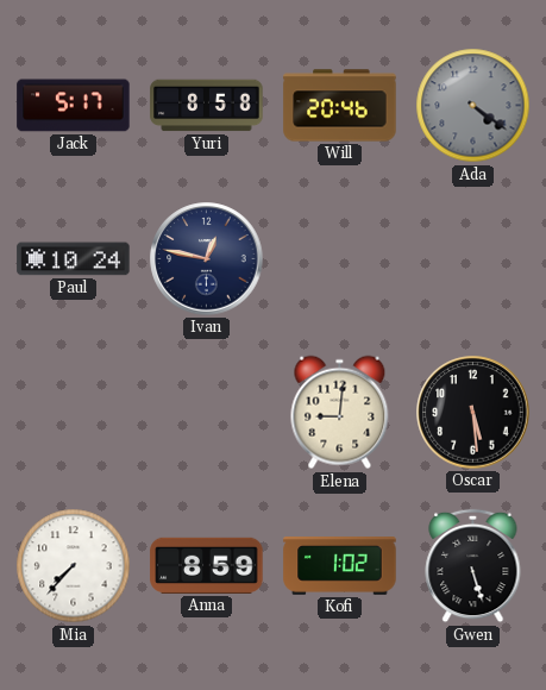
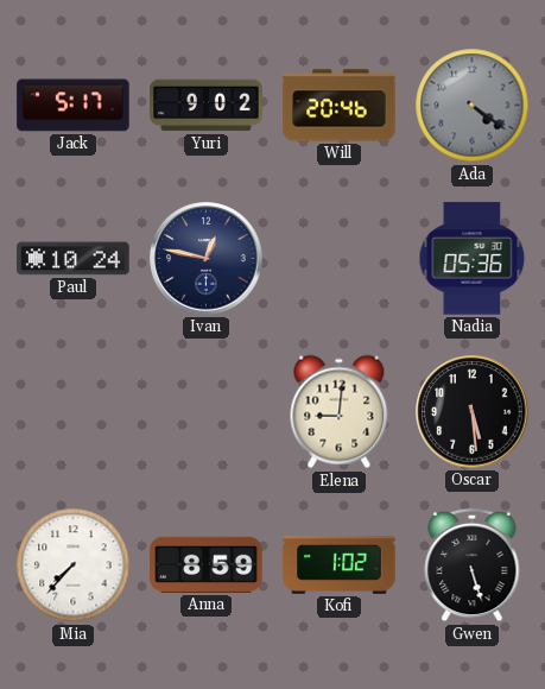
Yuri: 8:58 -> 9:02 (207, 106)
Nadia: none -> 05:36 (473, 259)
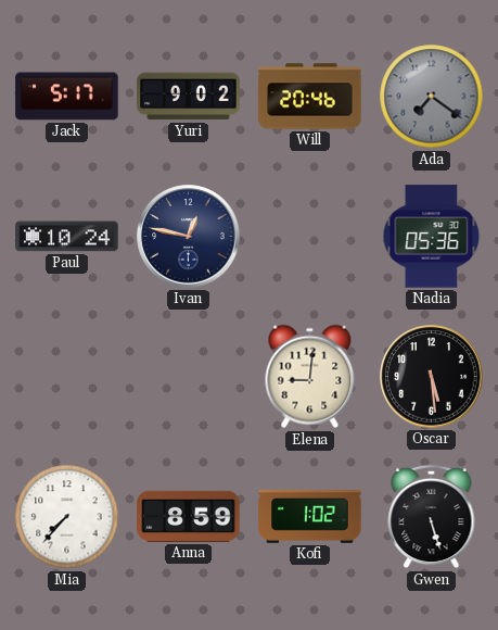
Ada: 4:21 -> 7:21 (432, 97)
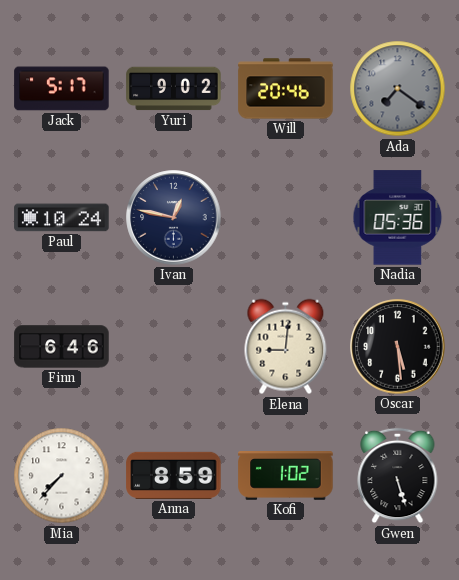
Finn: none -> 6:46 (62, 347)
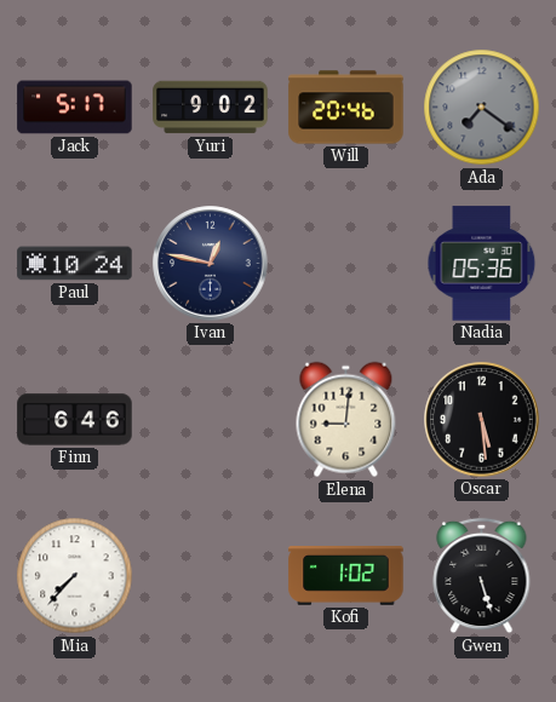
Anna: 8:59 -> none (174, 475)
